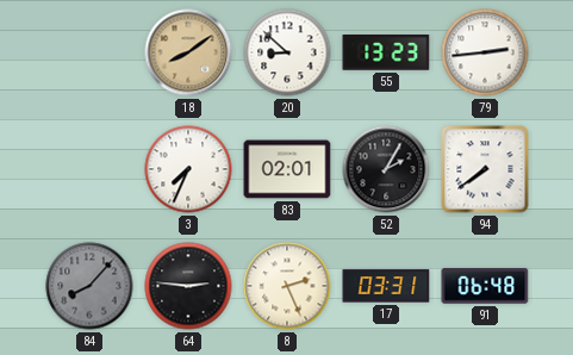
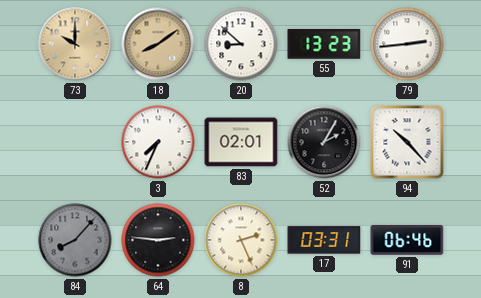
73: none -> 10:00 (75, 44)
94: 7:39 -> 10:23 (407, 142)
91: 06:48 -> 06:46 (407, 240)
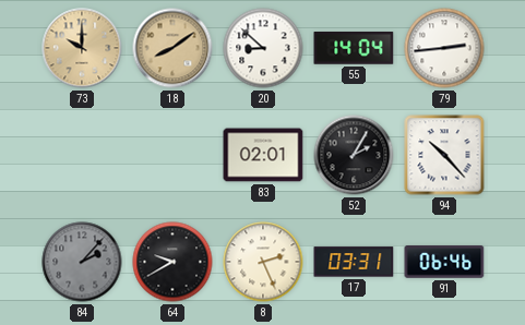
55: 13:23 -> 14:04 (354, 48)
3: 7:34 -> none (158, 142)
84: 8:07 -> 2:07 (82, 262)
64: 2:46 -> 9:40 (172, 262)
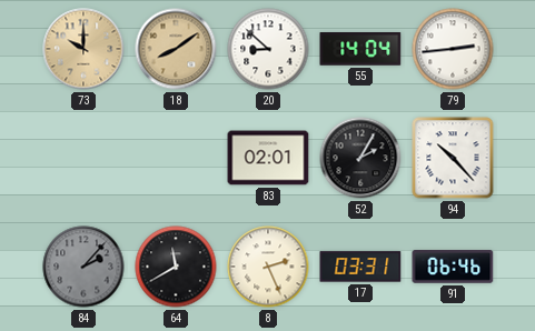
64: 9:40 -> 11:40 (176, 267)
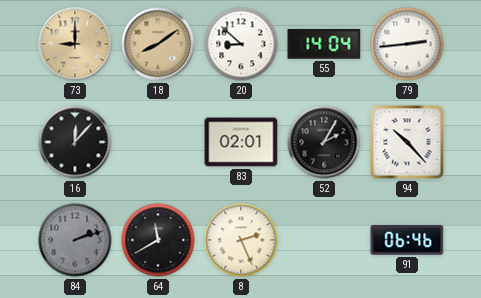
73: 10:00 -> 9:00 (75, 44)
16: none -> 12:07 (75, 142)
84: 2:07 -> 2:12 (75, 240)
17: 03:31 -> none (360, 267)
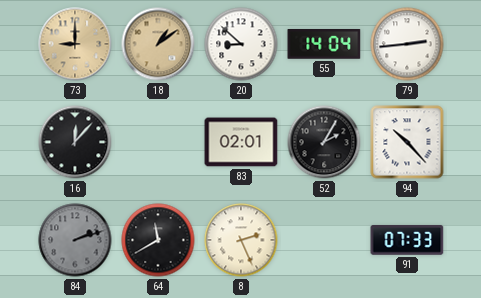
18: 8:09 -> 1:09 (158, 44)
91: 06:46 -> 07:33 (407, 240)
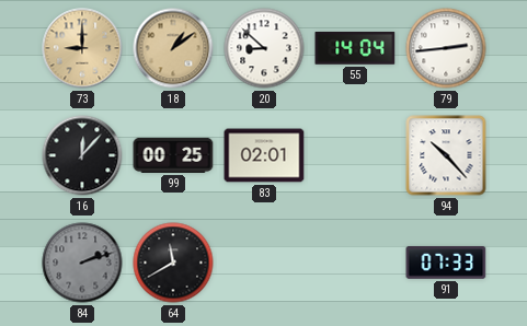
99: none -> 00:25 (173, 155)
52: 2:05 -> none (324, 142)
8: 2:26 -> none (241, 240)
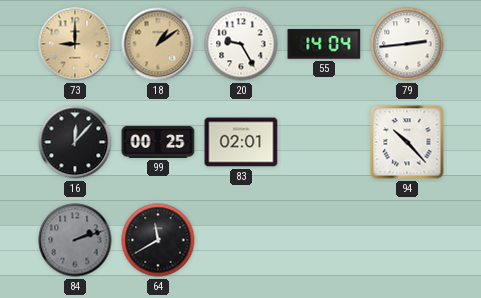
20: 8:52 -> 9:25 (241, 44)
91: 07:33 -> none (446, 263)
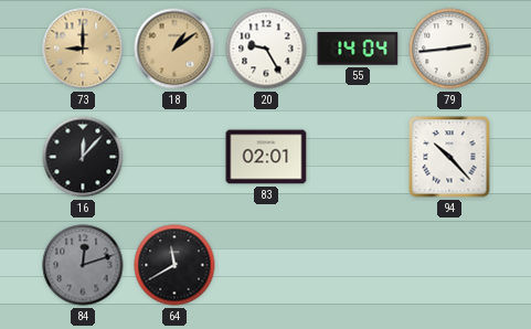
99: 00:25 -> none (158, 142)
84: 2:12 -> 12:12 (83, 265)
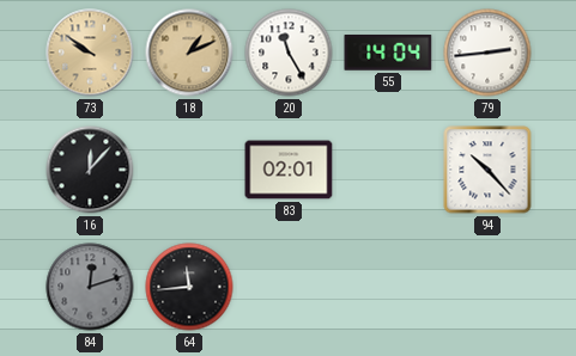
73: 9:00 -> 9:51 (90, 53)
18: 1:09 -> 1:11 (189, 53)
20: 9:25 -> 11:25 (289, 53)
64: 11:40 -> 11:44 (189, 287)
